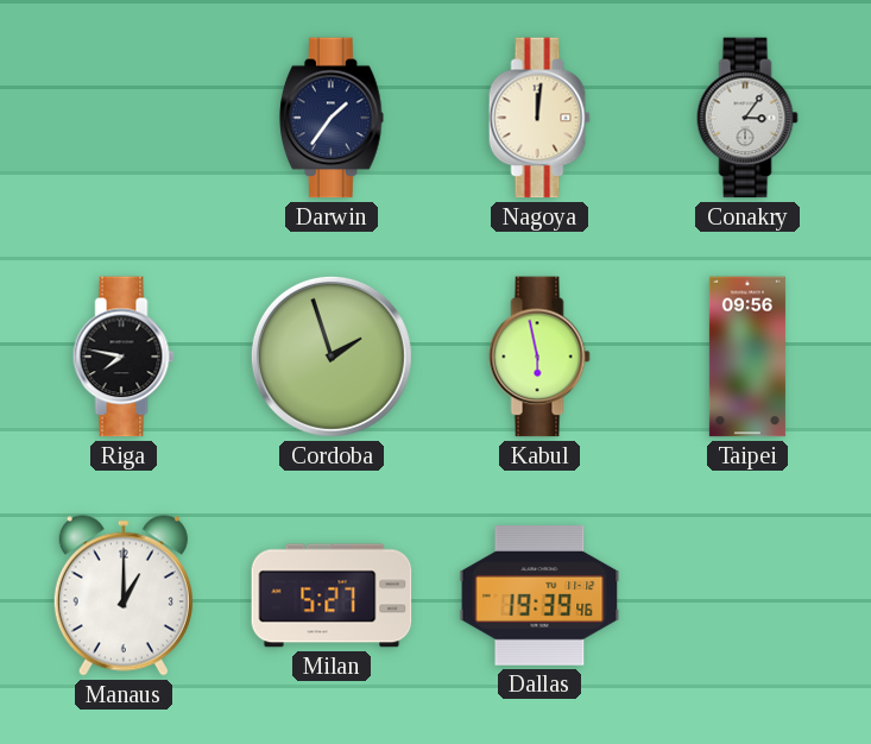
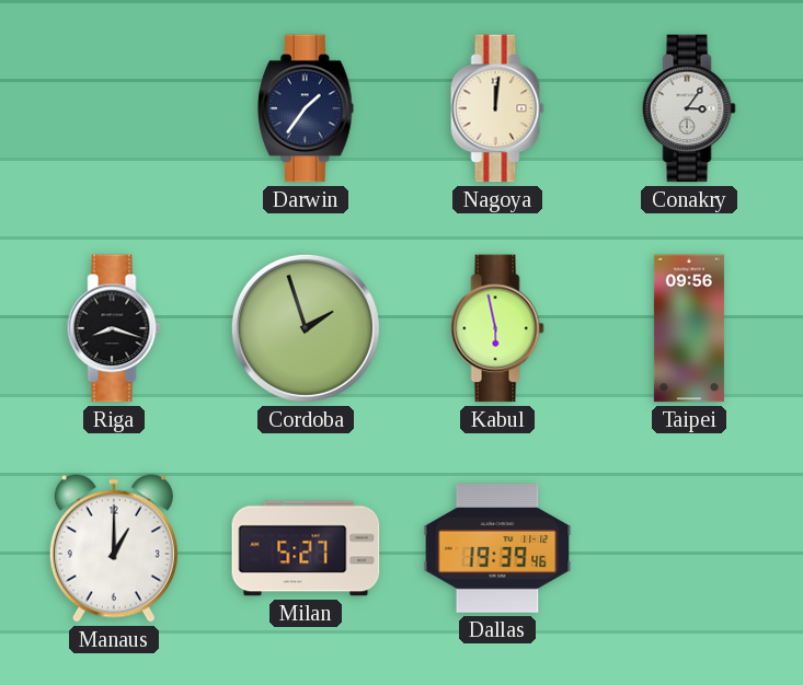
Riga: 7:47 -> 8:18 (114, 328)
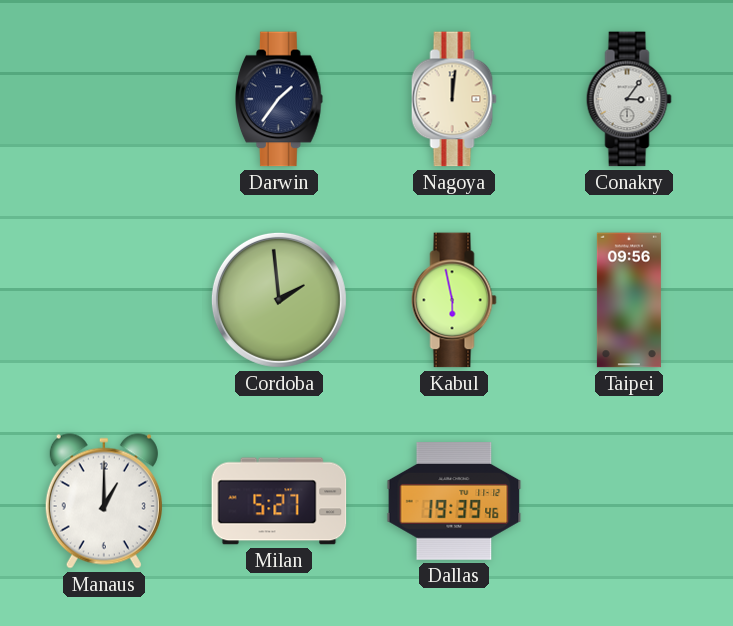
Riga: 8:18 -> none (114, 328)
Cordoba: 1:57 -> 1:59 (279, 300)
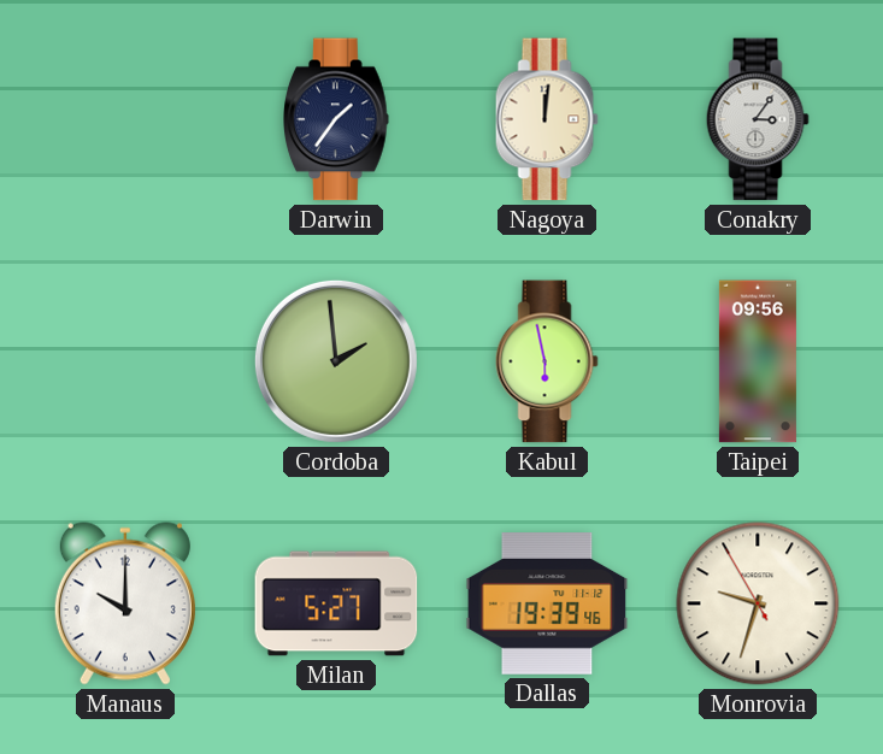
Manaus: 1:00 -> 10:00 (125, 603)
Monrovia: none -> 9:32 (758, 603)
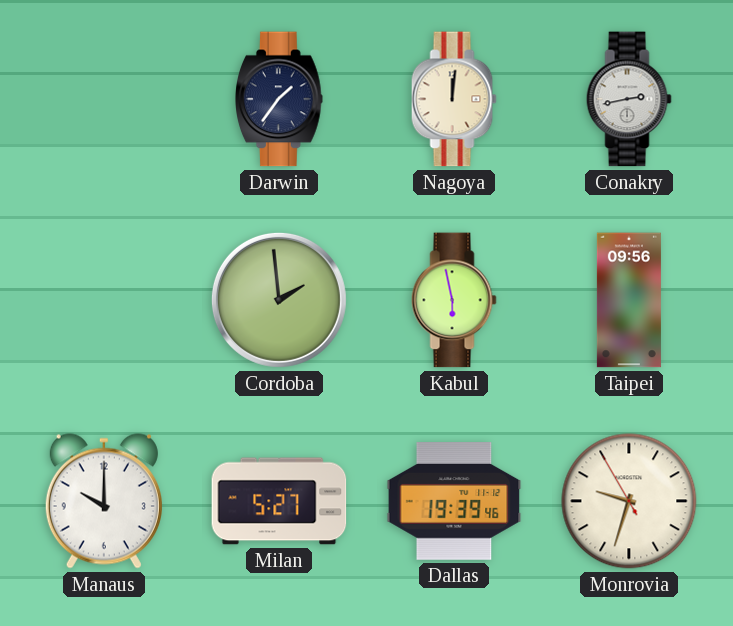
Conakry: 3:06 -> 2:43 (629, 99)
